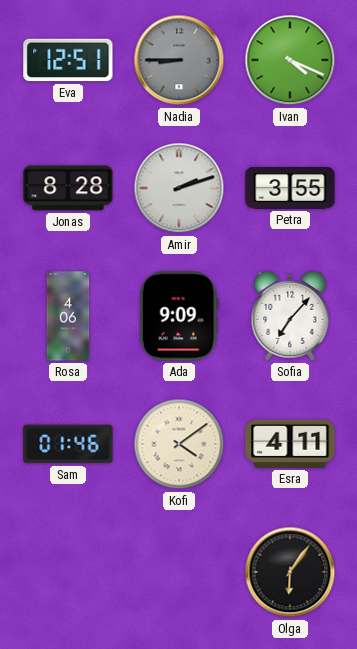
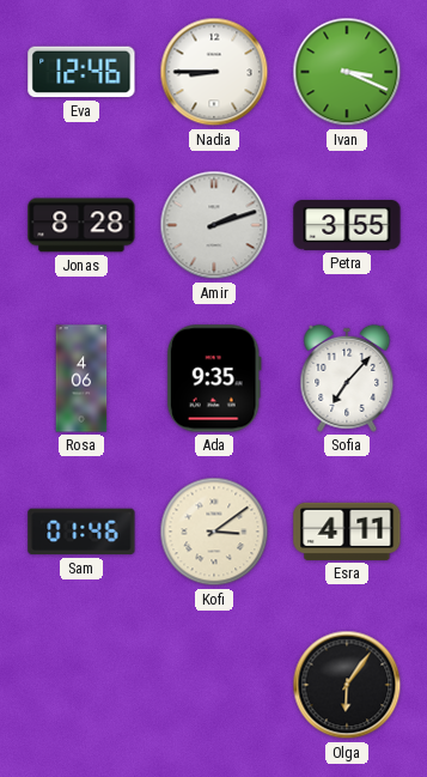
Eva: 12:51 -> 12:46 (81, 72)
Nadia dial: grey -> white (214, 72)
Ivan: 4:19 -> 3:19 (347, 72)
Ada: 9:09 -> 9:35 (214, 378)
Kofi: 4:09 -> 3:09 (214, 532)
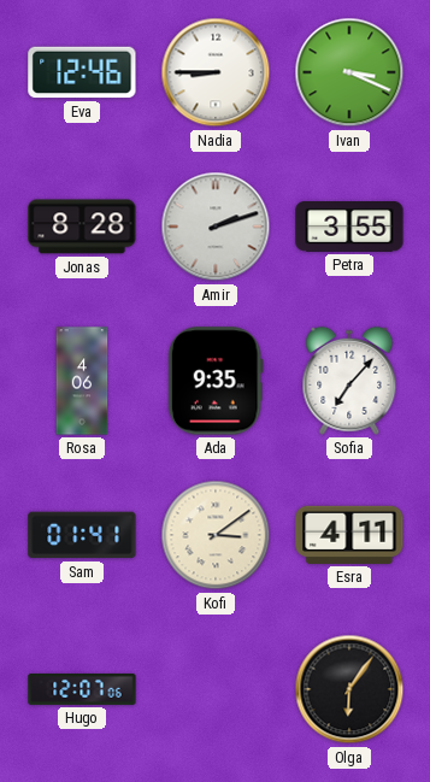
Sam: 01:46 -> 01:41 (82, 535)
Hugo: none -> 12:07 (82, 689)
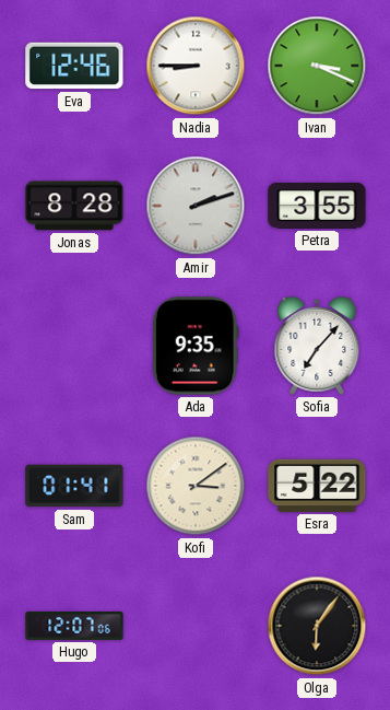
Rosa: 4:06 -> none (82, 381)
Esra: 4:11 -> 5:22 (317, 486)
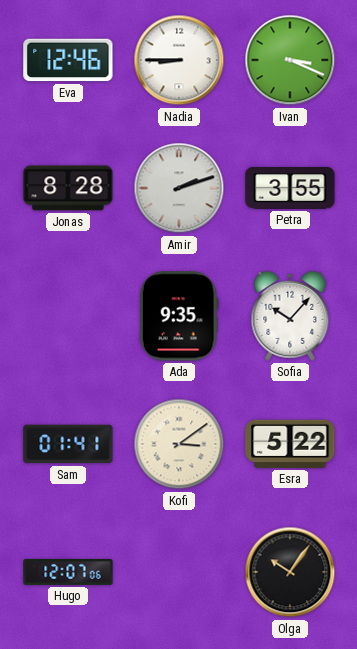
Sofia: 7:07 -> 10:07 (290, 316)
Olga: 6:06 -> 10:06 (290, 572)
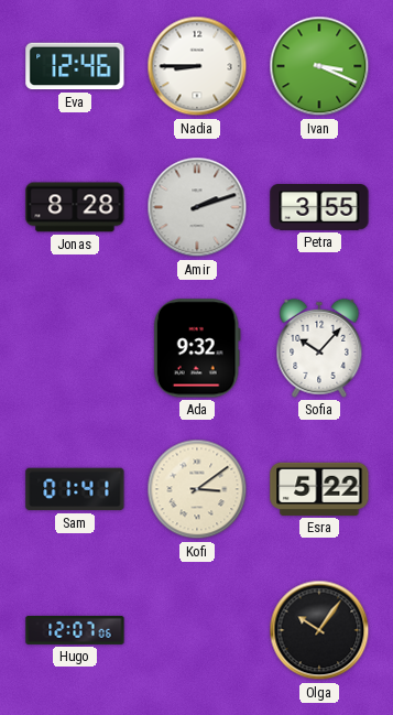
Ada: 9:35 -> 9:32 (197, 348)
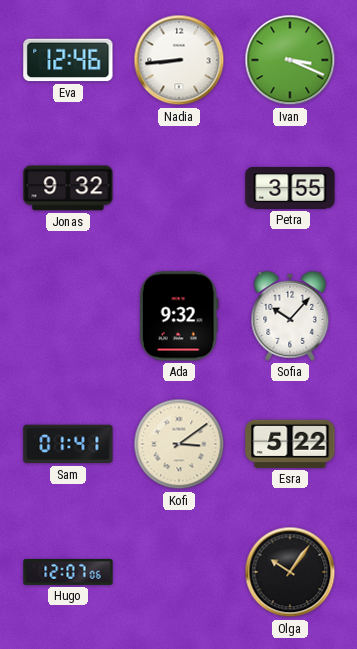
Nadia: 8:45 -> 8:44 (179, 60)
Jonas: 8:28 -> 9:32 (68, 188)
Amir: 2:12 -> none (197, 207)
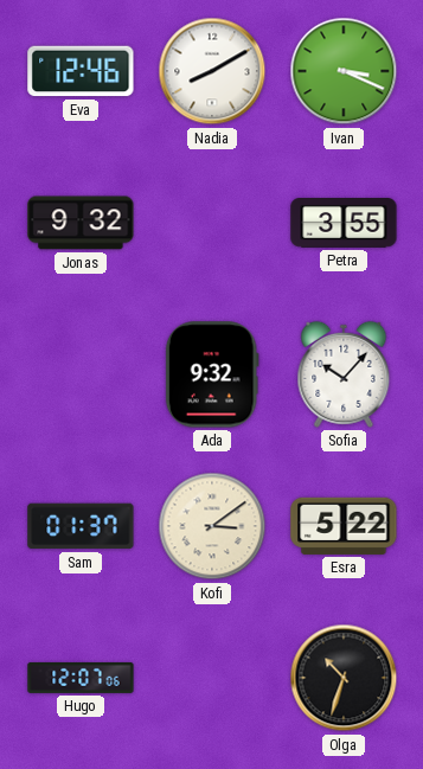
Nadia: 8:44 -> 8:10 (212, 71)
Sam: 01:41 -> 01:37 (81, 526)
Olga: 10:06 -> 10:33 (344, 678)
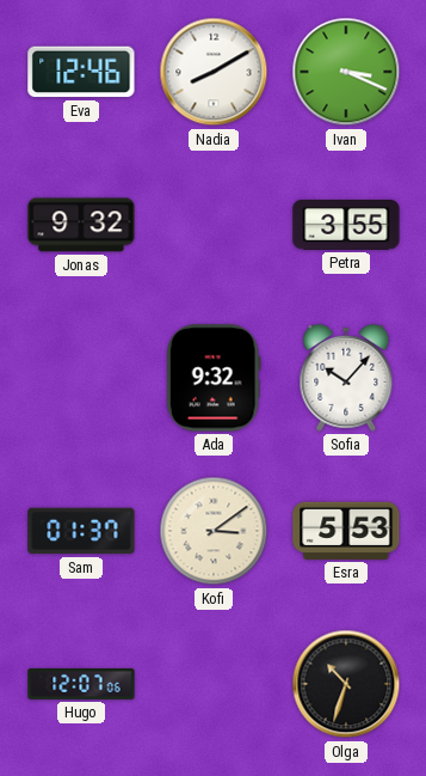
Esra: 5:22 -> 5:53 (346, 531)
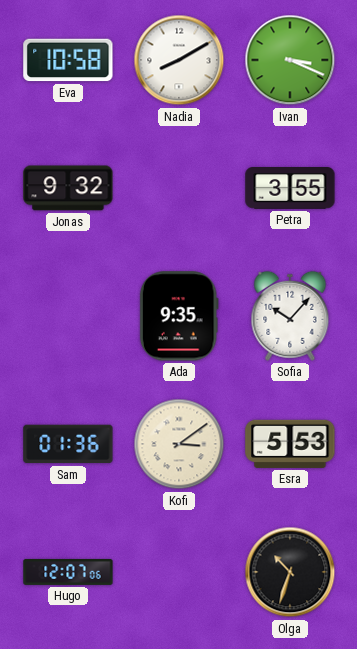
Eva: 12:46 -> 10:58 (68, 60)
Ada: 9:32 -> 9:35 (179, 316)
Sam: 01:37 -> 01:36 (68, 444)
